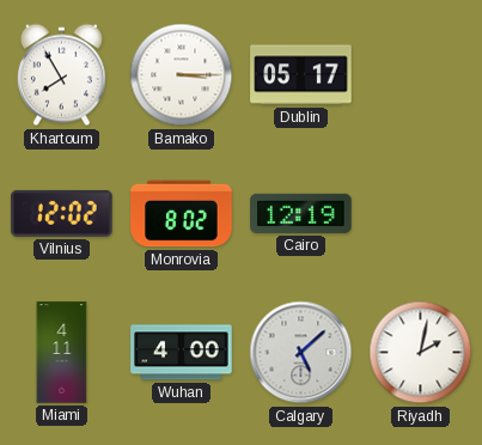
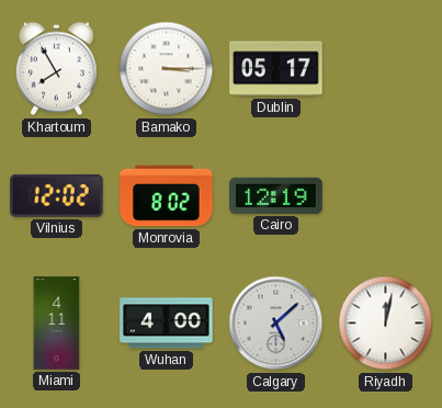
Riyadh: 2:02 -> 12:02 (386, 324)
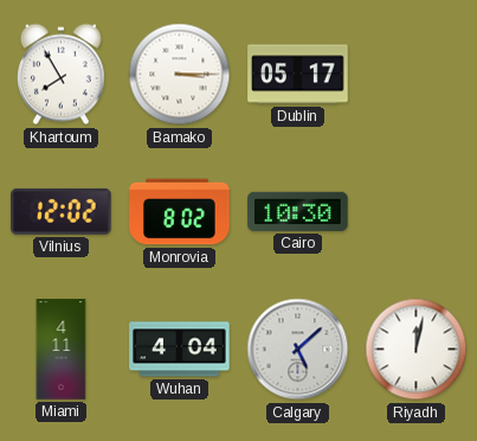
Cairo: 12:19 -> 10:30 (298, 211)
Wuhan: 4:00 -> 4:04 (180, 350)
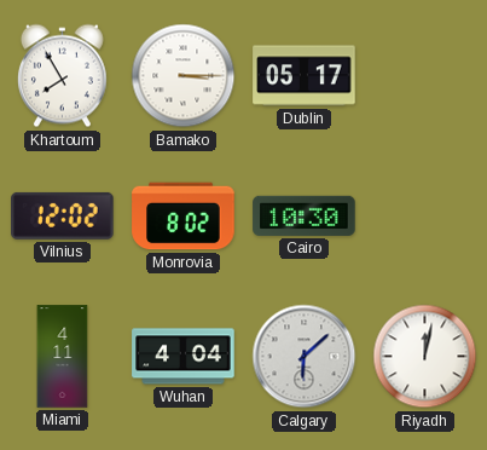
Calgary: 5:08 -> 6:08 (305, 357)
